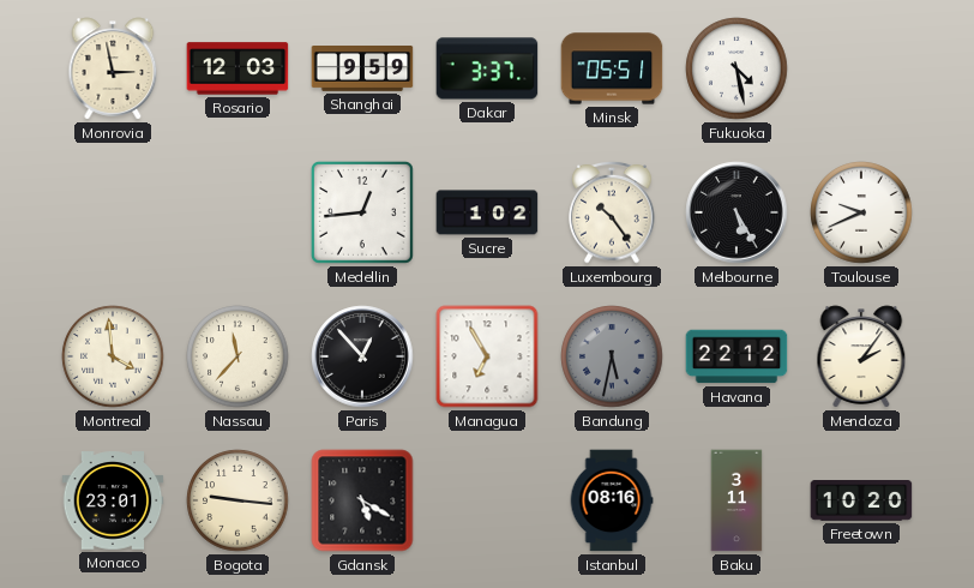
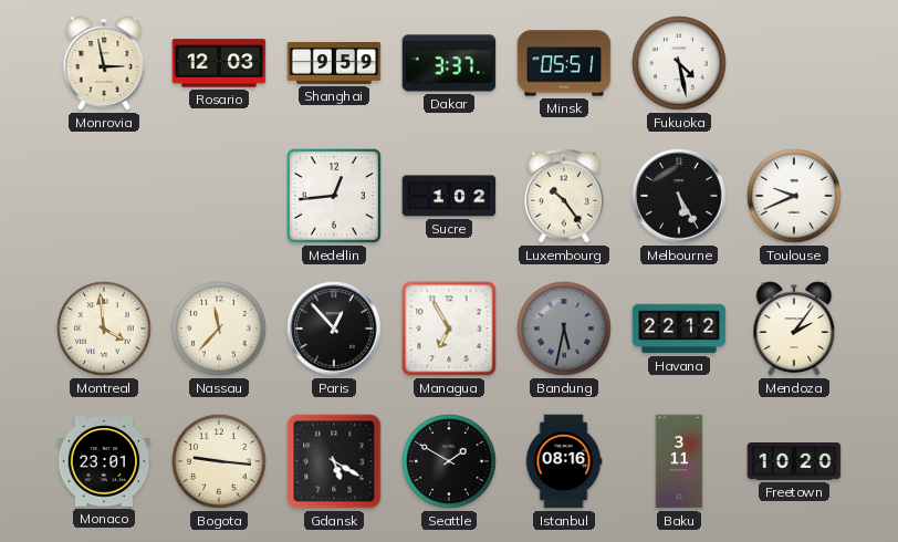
Seattle: none -> 1:50 (449, 461)
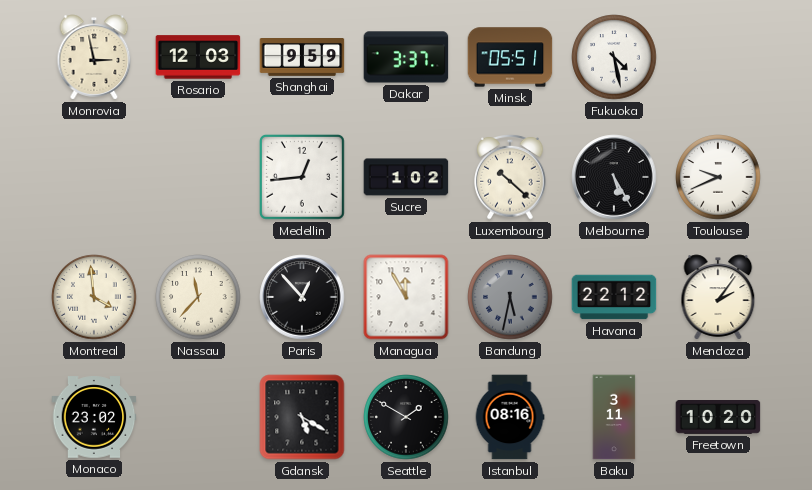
Luxembourg: 10:24 -> 10:22 (510, 177)
Managua: 6:55 -> 11:55 (406, 297)
Monaco: 23:01 -> 23:02 (94, 417)
Bogota: 9:16 -> none (219, 461)
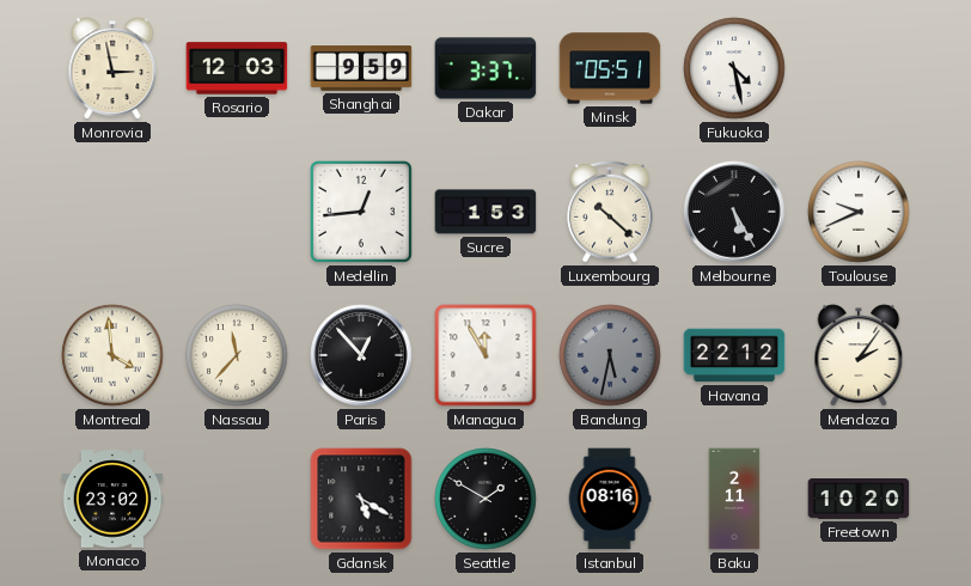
Sucre: 1:02 -> 1:53 (485, 212)
Baku: 3:11 -> 2:11 (734, 499)
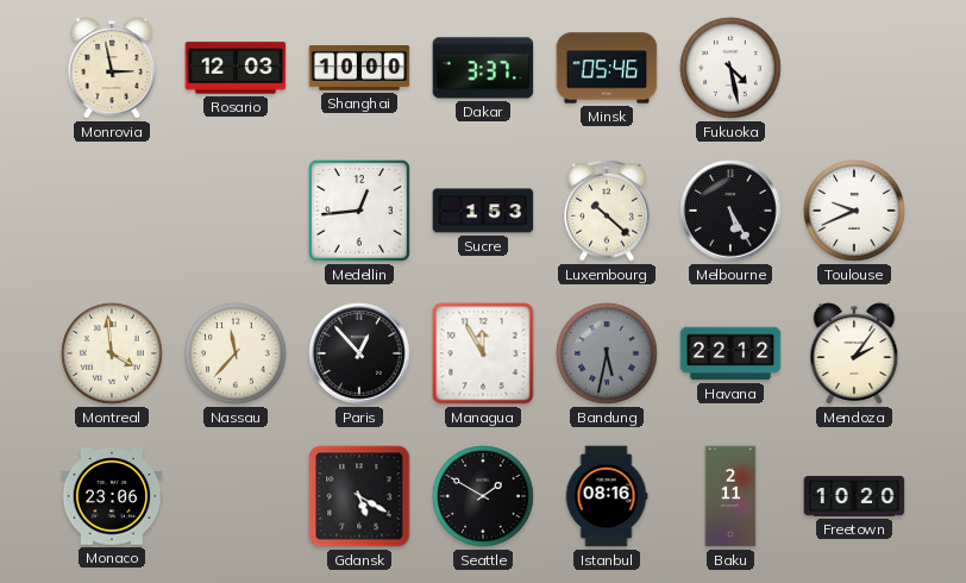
Shanghai: 9:59 -> 10:00 (359, 69)
Minsk: 05:51 -> 05:46 (607, 68)
Monaco: 23:02 -> 23:06 (112, 496)
